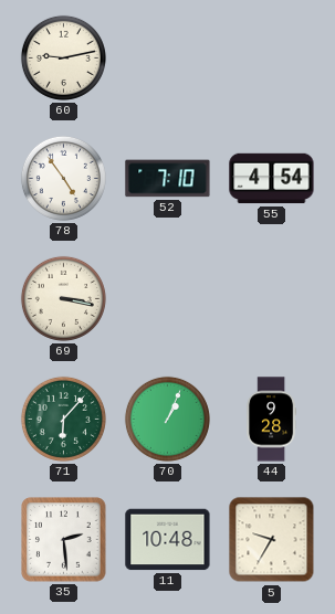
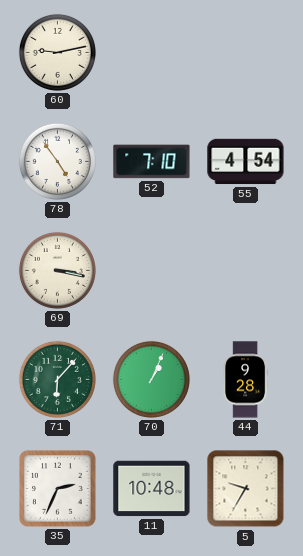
35: 2:29 -> 2:34 (58, 489)
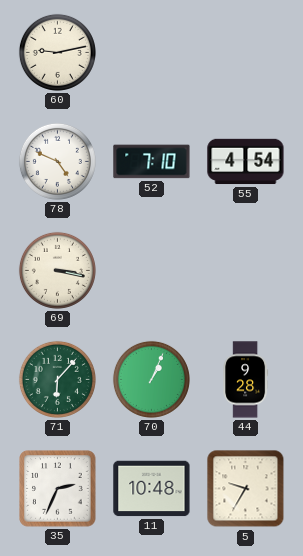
78: 4:54 -> 4:49 (57, 161)
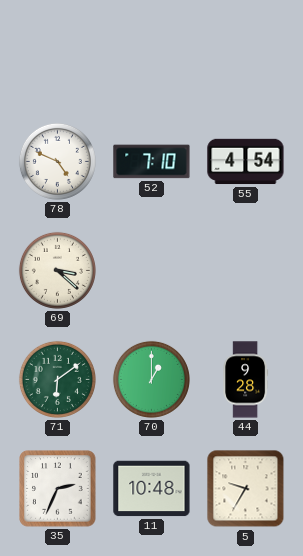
60: 9:13 -> none (57, 52)
69: 3:17 -> 3:22 (57, 270)
71: 6:07 -> 6:09 (57, 379)
70: 1:04 -> 1:00 (151, 379)
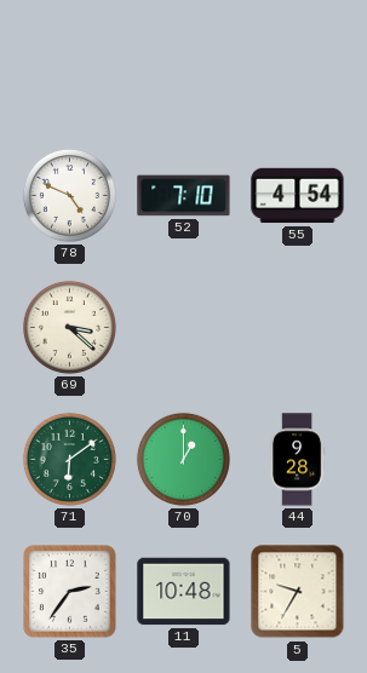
35: 2:34 -> 2:36 (70, 592)
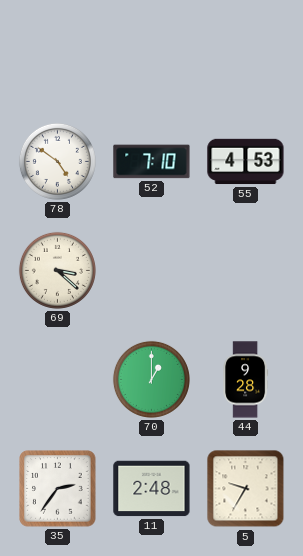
78: 4:49 -> 4:51 (57, 161)
55: 4:54 -> 4:53 (246, 162)
71: 6:09 -> none (69, 459)
11: 10:48 -> 2:48 (152, 489)
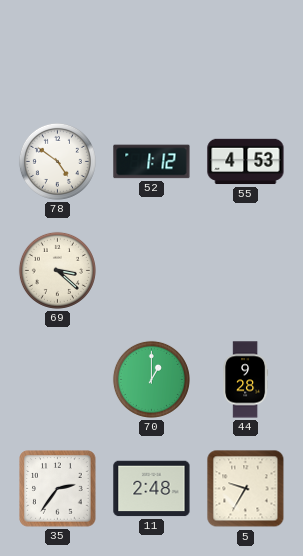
52: 7:10 -> 1:12 (152, 162)
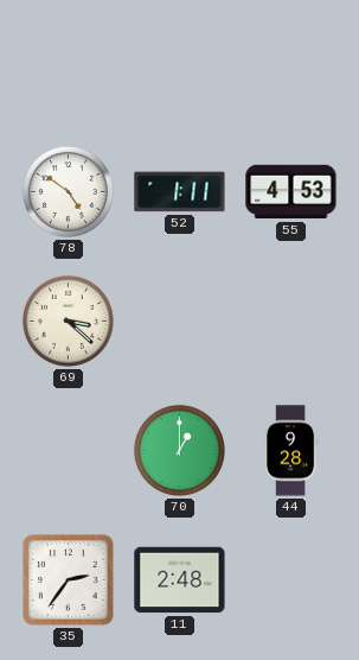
52: 1:12 -> 1:11 (180, 192)
5: 9:35 -> none (246, 489)
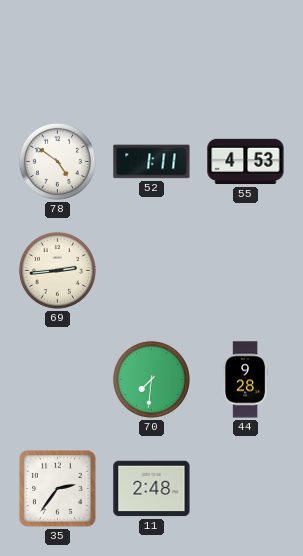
69: 3:22 -> 2:44 (57, 270)
70: 1:00 -> 7:31 (151, 379)
